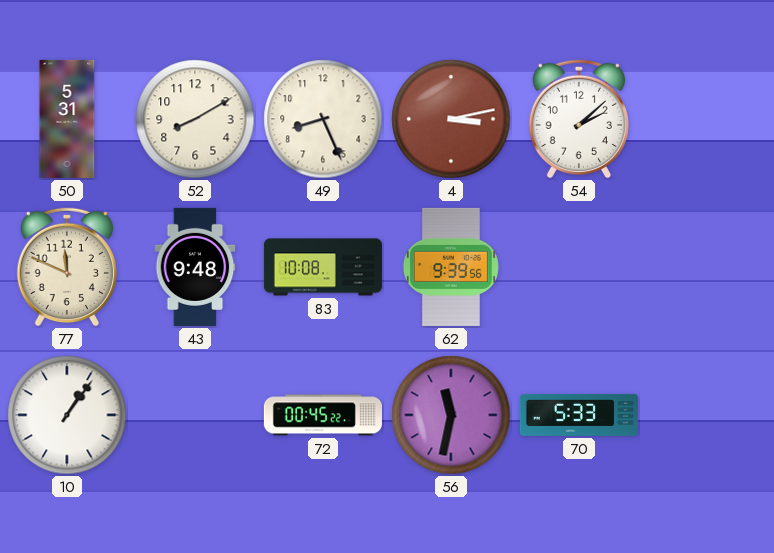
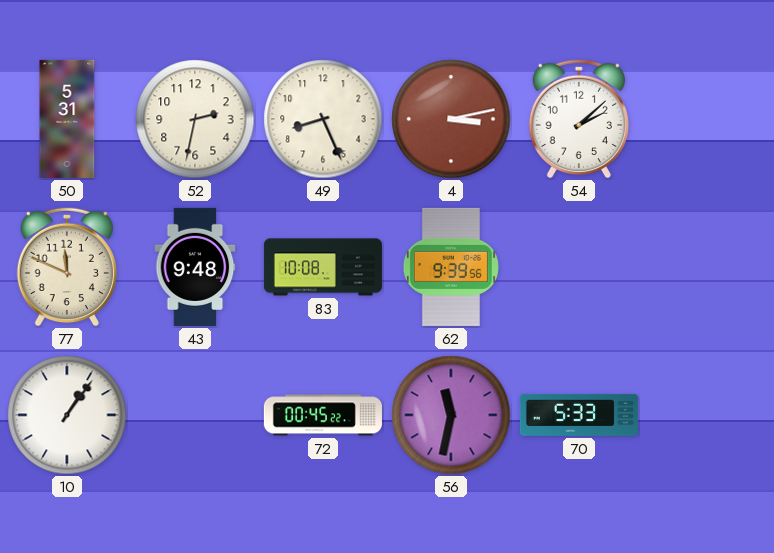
52: 8:10 -> 2:32 (195, 119)
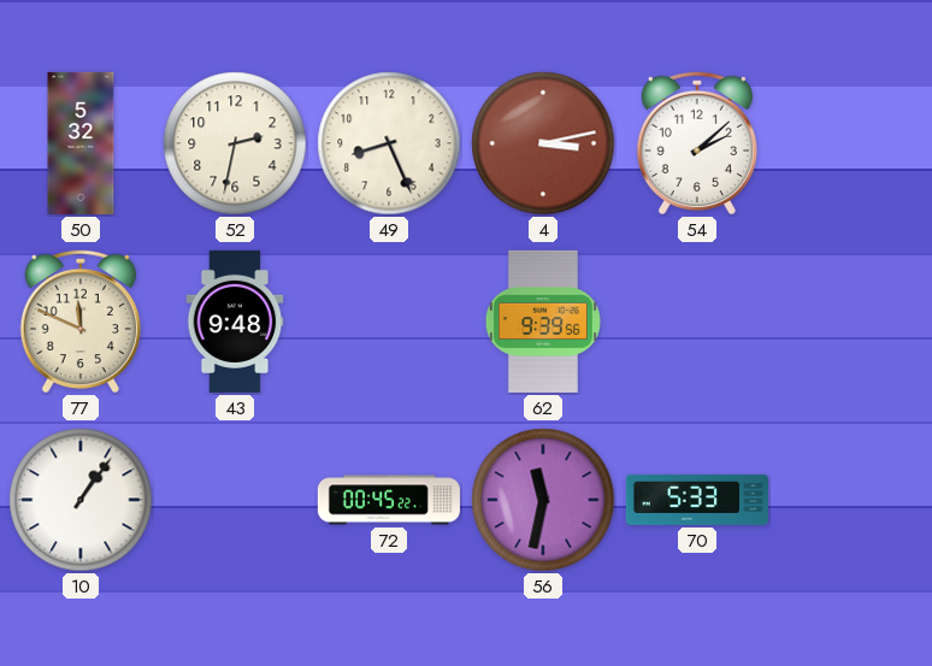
50: 5:31 -> 5:32 (81, 143)
83: 10:08 -> none (323, 267)
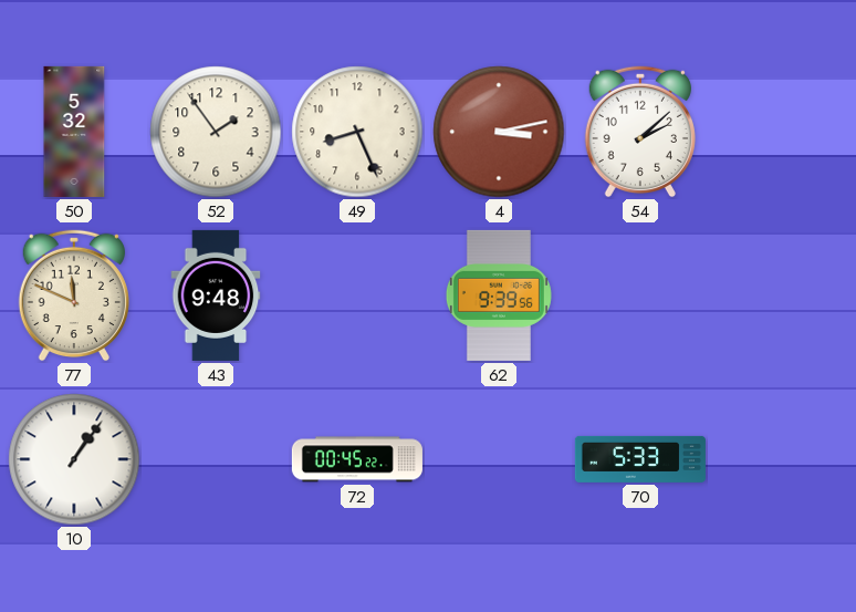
52: 2:32 -> 1:54 (216, 132)
56: 11:32 -> none (543, 500)
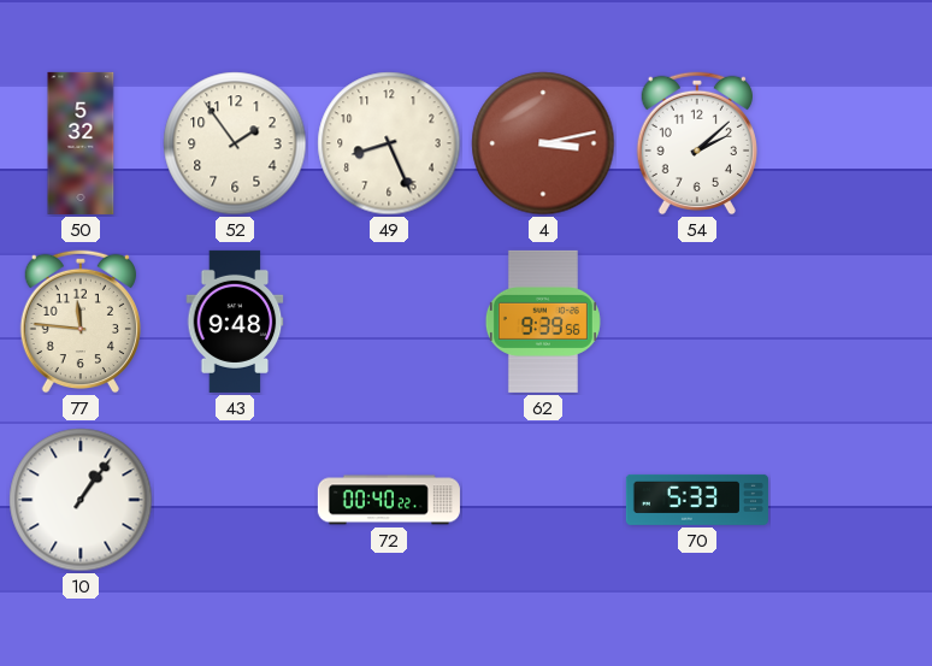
77: 11:49 -> 11:46 (81, 322)
72: 00:45 -> 00:40 (389, 500)
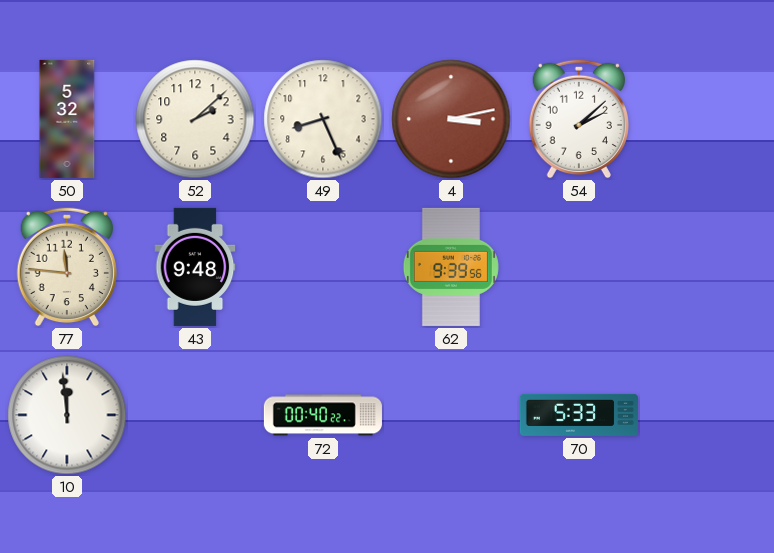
52: 1:54 -> 2:08 (195, 119)
10: 1:06 -> 11:59 (67, 415)
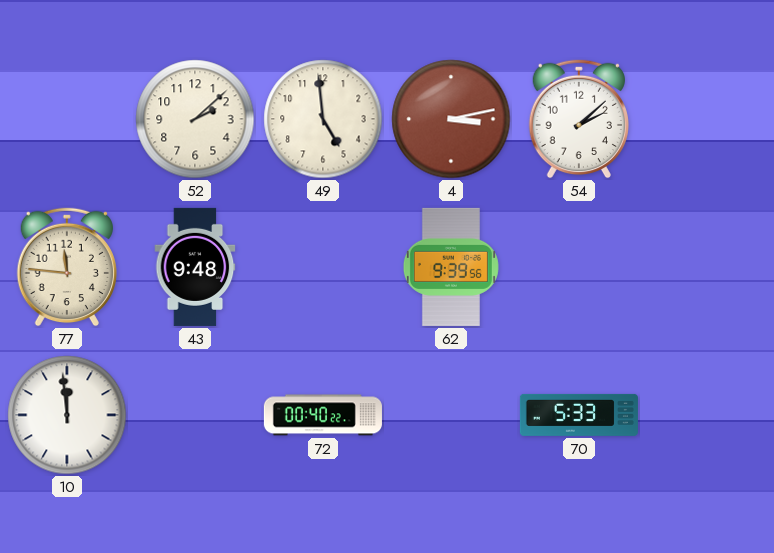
50: 5:32 -> none (67, 119)
49: 8:26 -> 4:59 (323, 119)
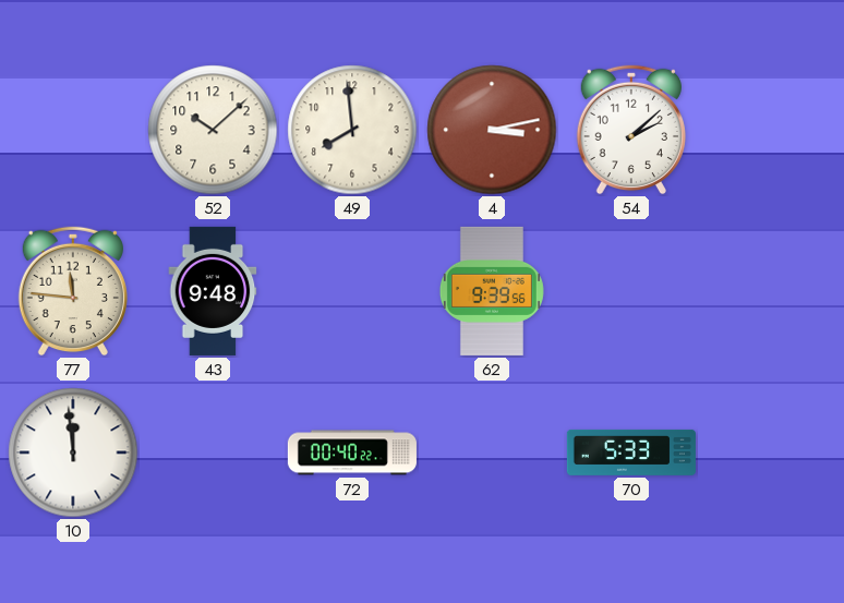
52: 2:08 -> 10:08 (213, 130)
49: 4:59 -> 7:59 (352, 130)
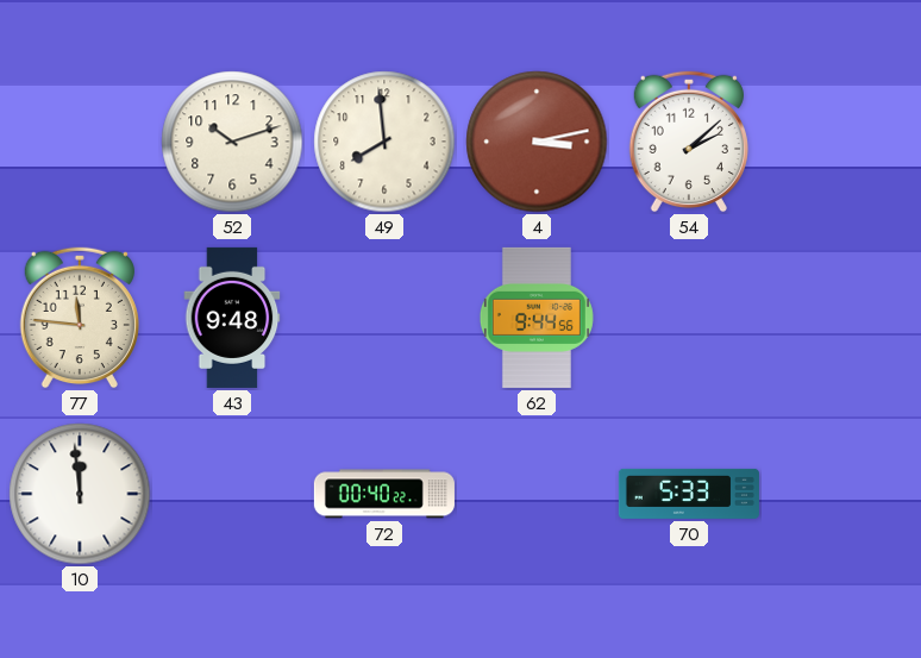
52: 10:08 -> 10:12 (232, 142)
62: 9:39 -> 9:44 (537, 318)
